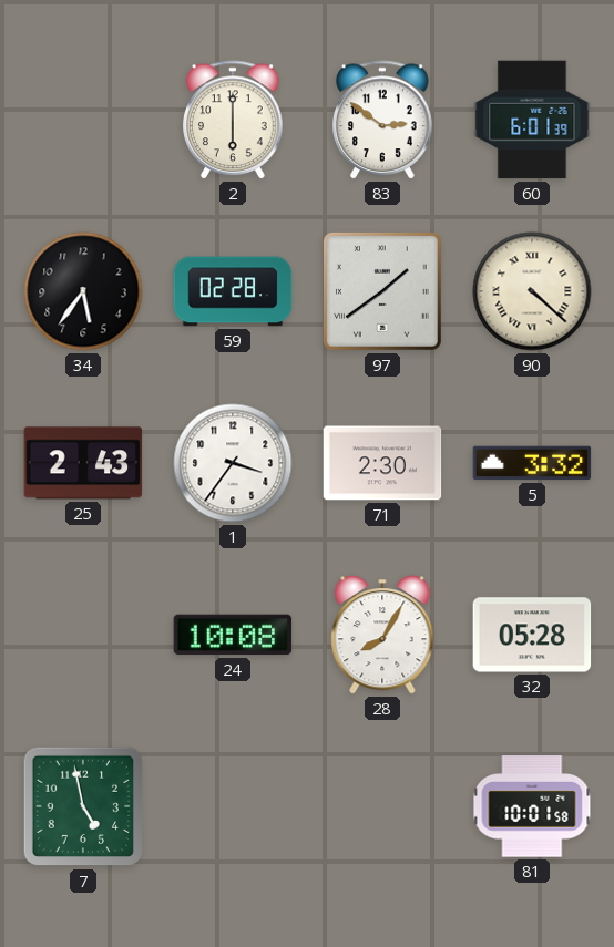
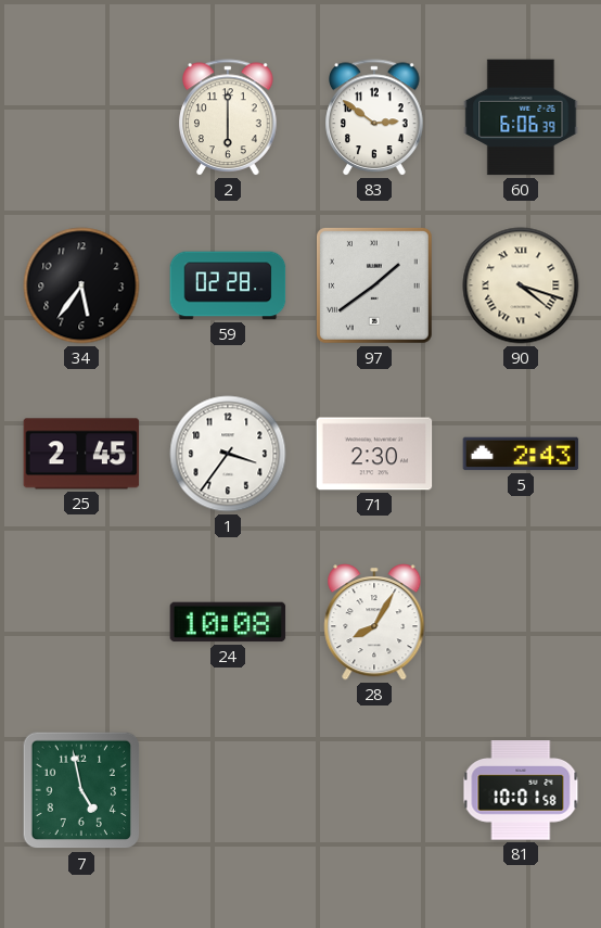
60: 6:01 -> 6:06 (521, 117)
90: 4:22 -> 4:18 (521, 285)
25: 2:43 -> 2:45 (81, 454)
5: 3:32 -> 2:43 (521, 454)
32: 05:28 -> none (532, 635)
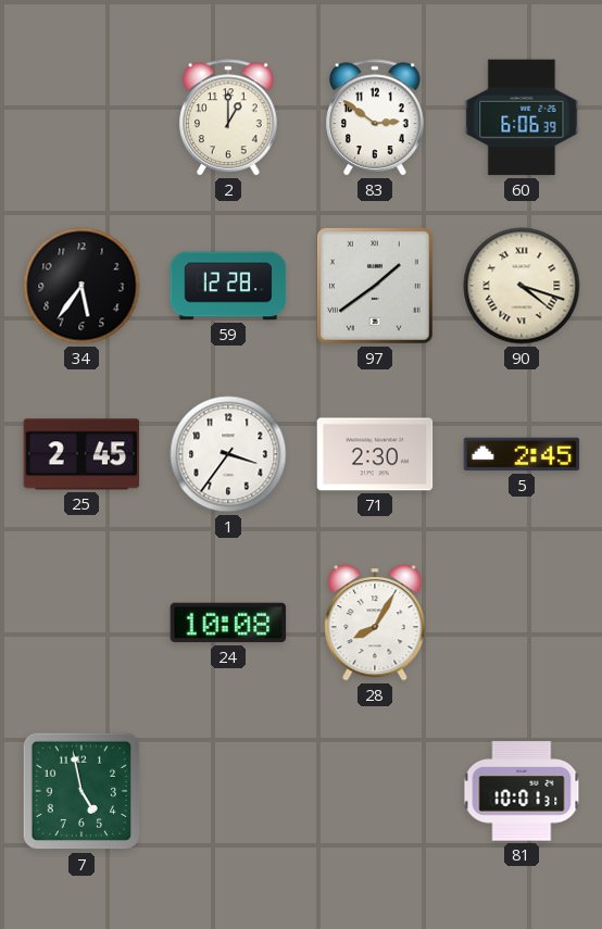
2: 6:00 -> 1:00 (228, 117)
59: 02:28 -> 12:28 (228, 286)
5: 2:43 -> 2:45 (522, 454)
81: 10:01:58 -> 10:01:31 (522, 791)
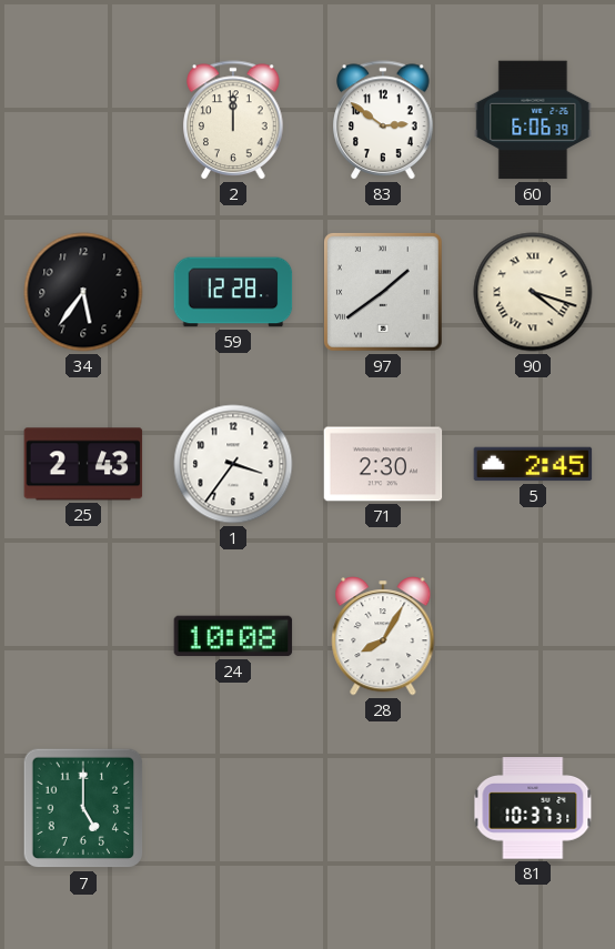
2: 1:00 -> 12:00 (233, 120)
25: 2:45 -> 2:43 (83, 464)
7: 4:58 -> 5:00 (83, 808)
81: 10:01 -> 10:37 (533, 808)
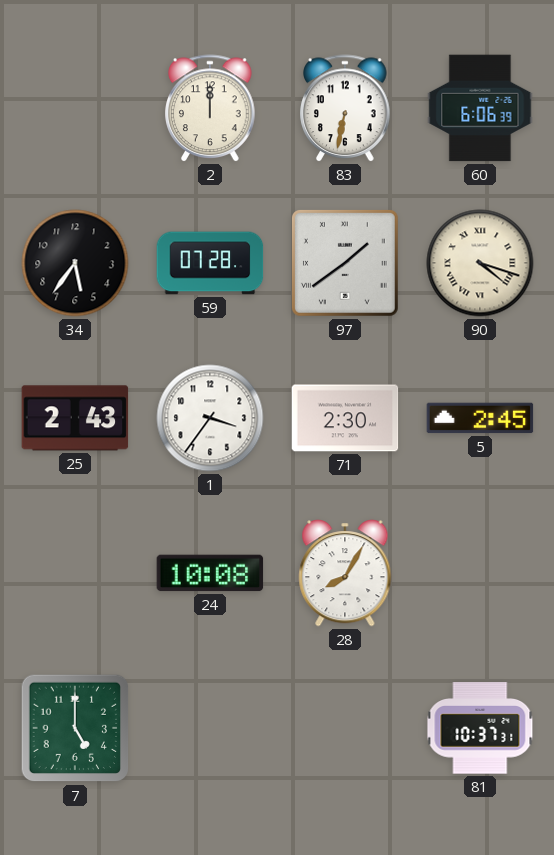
83: 2:51 -> 6:32 (345, 108)
59: 12:28 -> 07:28 (210, 263)
